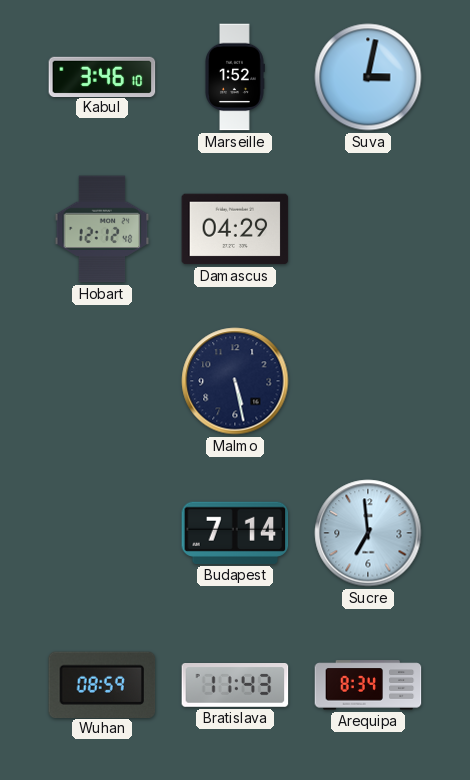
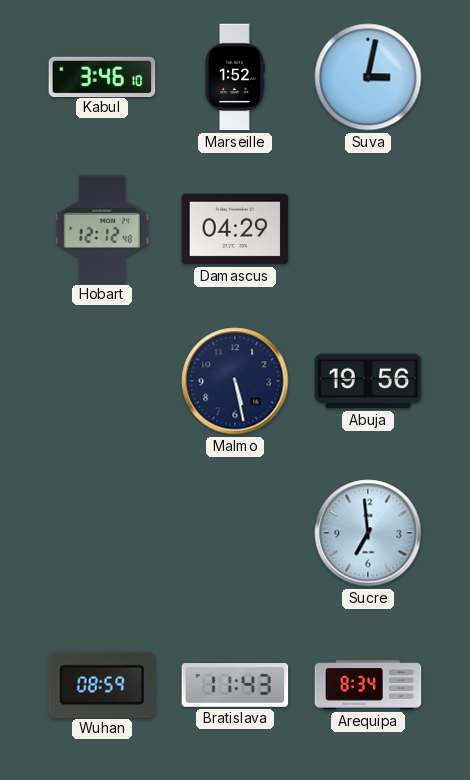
Abuja: none -> 19:56 (368, 381)
Budapest: 7:14 -> none (235, 533)
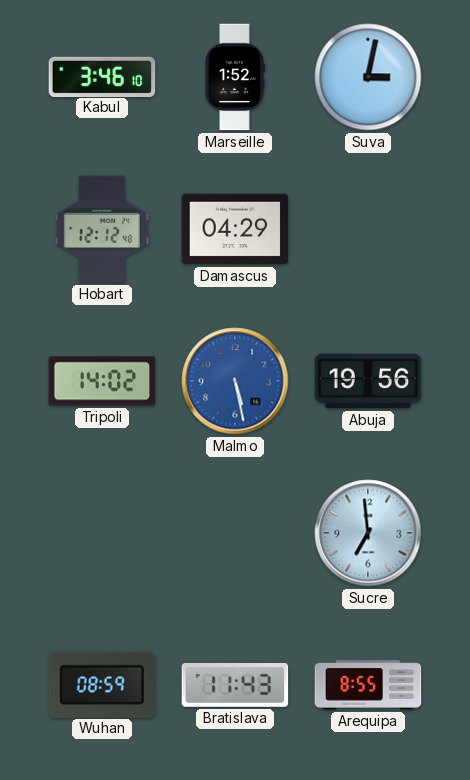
Tripoli: none -> 14:02 (102, 381)
Malmo dial: navy -> blue (235, 381)
Arequipa: 8:34 -> 8:55 (368, 685)
